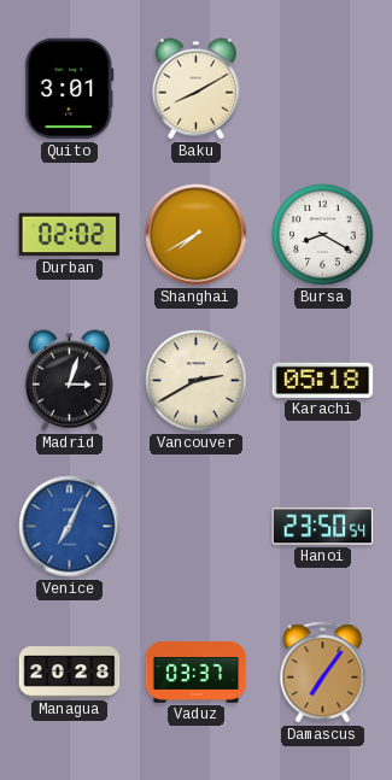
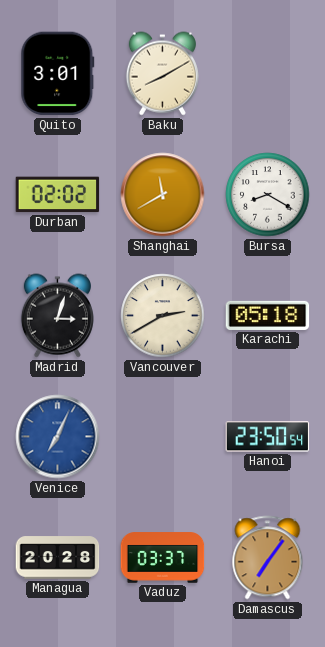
Shanghai: 7:40 -> 11:40 (163, 195)
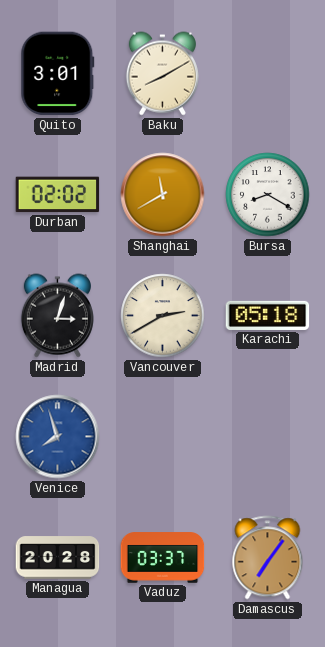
Venice: 7:04 -> 7:57 (58, 437)
Hanoi: 23:50 -> none (268, 437)
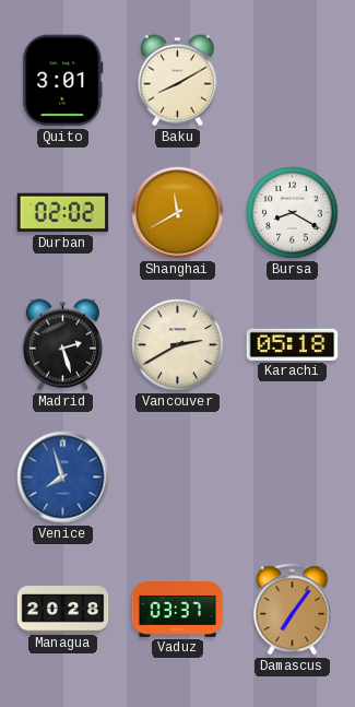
Madrid: 3:03 -> 2:27 (62, 345)
